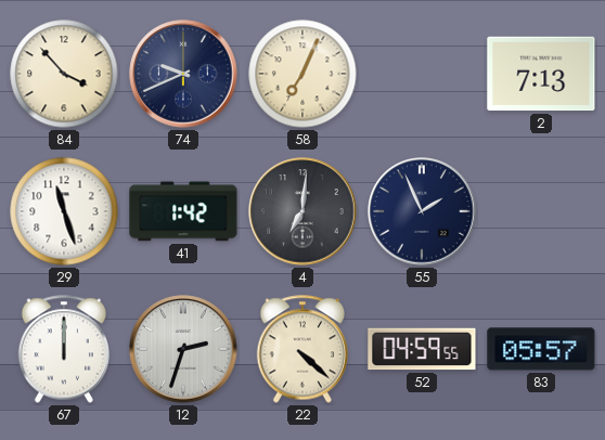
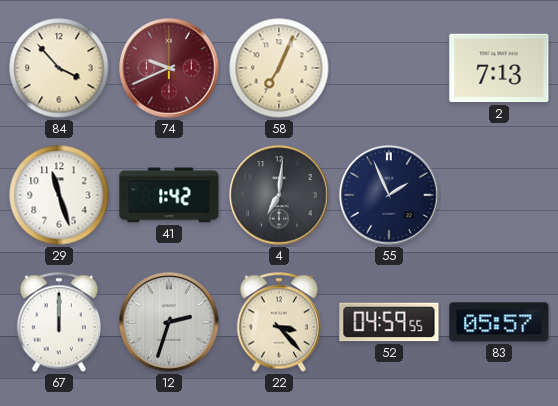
74 dial: navy -> burgundy (169, 68)
22: 4:22 -> 3:23 (278, 322)
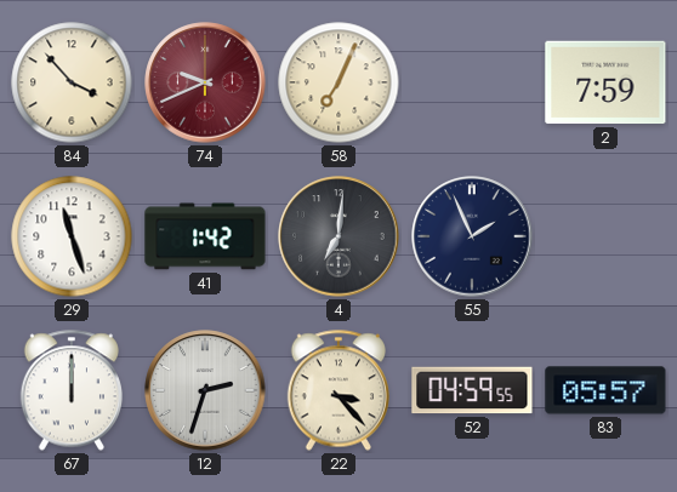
2: 7:13 -> 7:59 (605, 82)
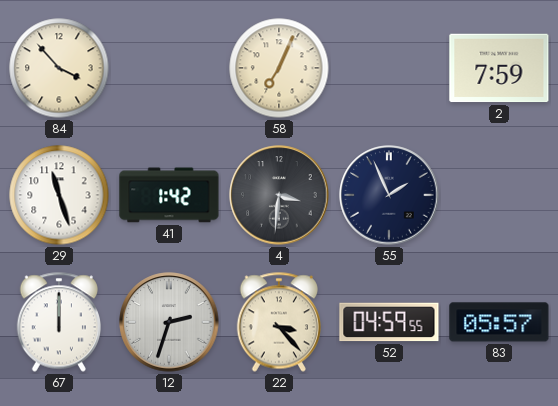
74: 9:41 -> none (205, 82)
4: 7:01 -> 3:31 (279, 195)
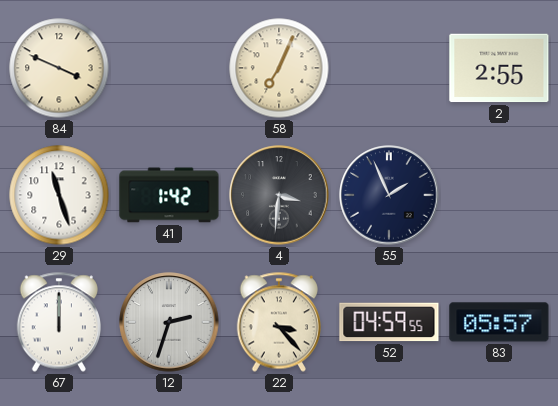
84: 3:53 -> 3:49 (59, 68)
2: 7:59 -> 2:55 (499, 68)
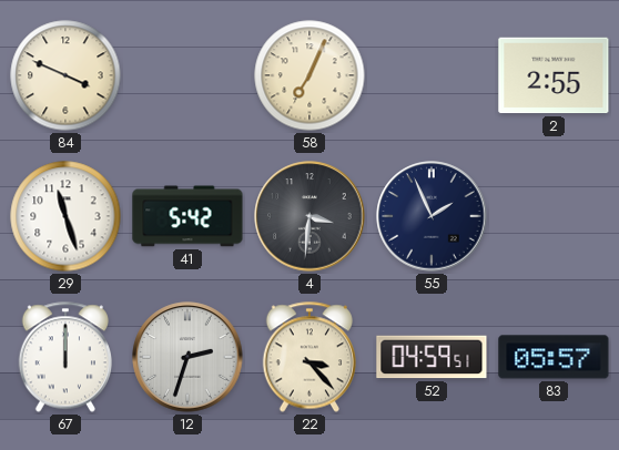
41: 1:42 -> 5:42 (187, 216)
52: 04:59:55 -> 04:59:51 (432, 357)
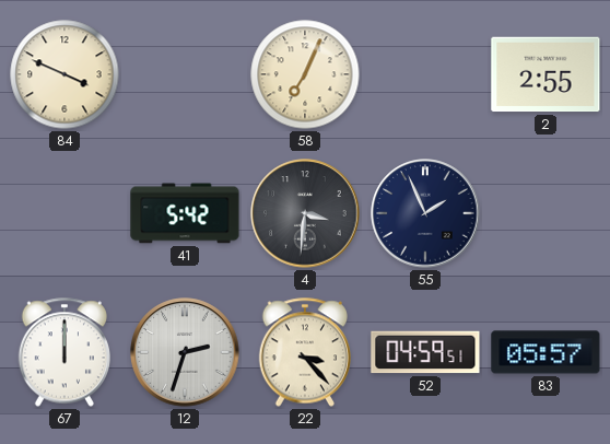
29: 11:27 -> none (65, 216)
